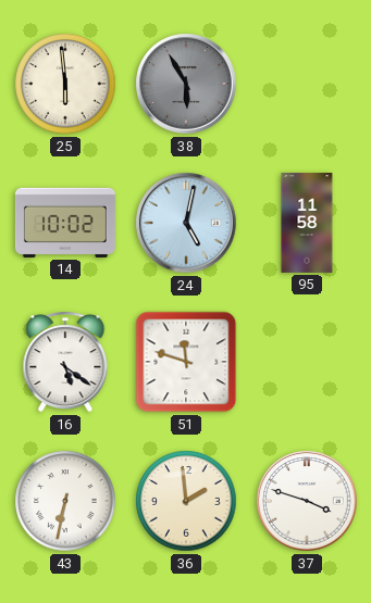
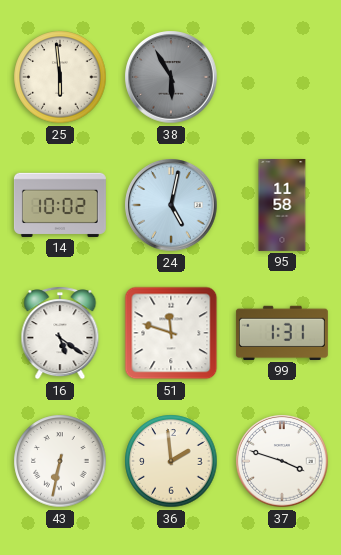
99: none -> 1:31 (282, 333)
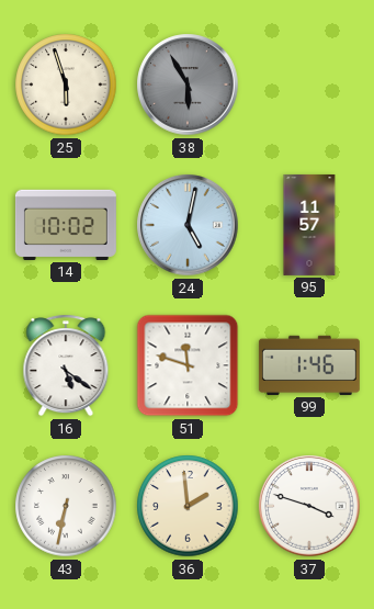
25: 5:59 -> 5:57 (66, 84)
95: 11:58 -> 11:57 (309, 225)
99: 1:31 -> 1:46 (309, 365)
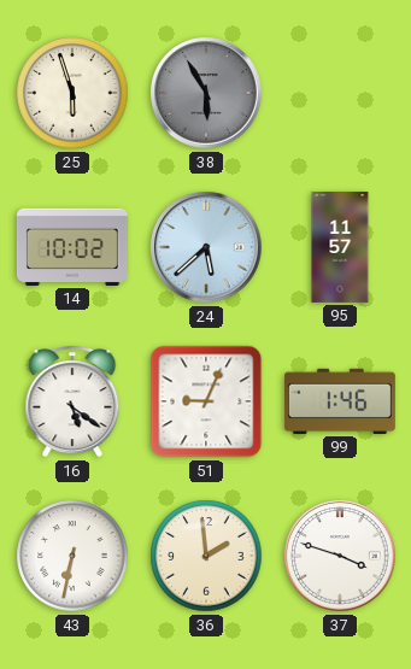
24: 5:02 -> 5:38 (206, 247)
51: 11:48 -> 9:04 (206, 401)
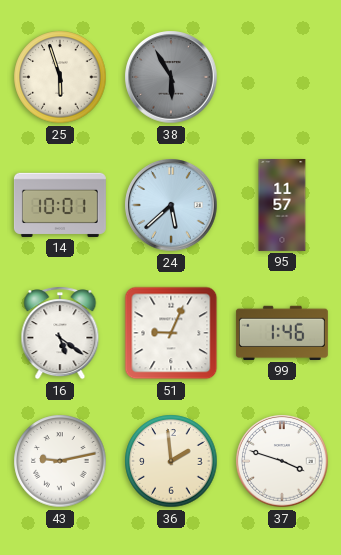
14: 10:02 -> 10:01 (60, 205)
43: 6:32 -> 9:13 (60, 461)
